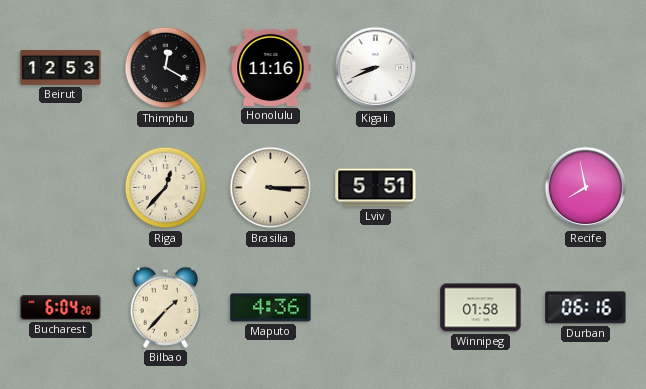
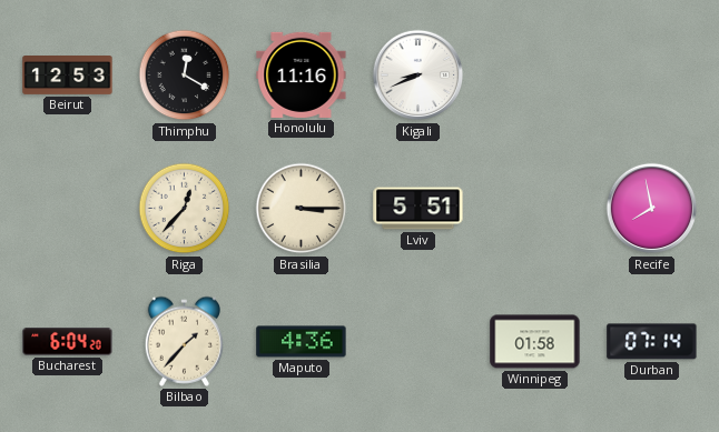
Durban: 06:16 -> 07:14 (652, 342)
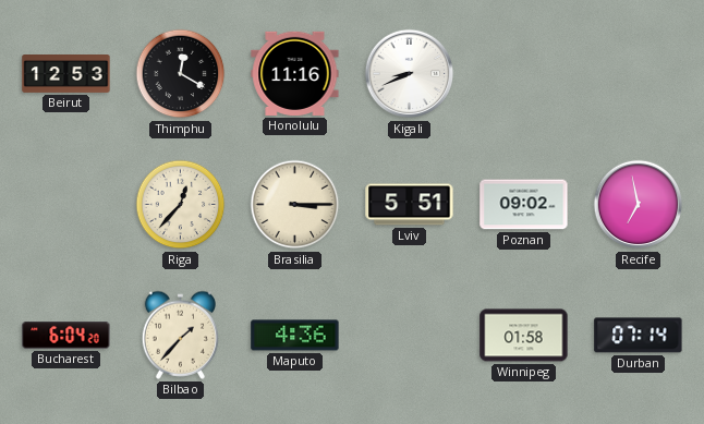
Poznan: none -> 09:02 (524, 205)
Recife: 7:58 -> 6:58 (639, 205)
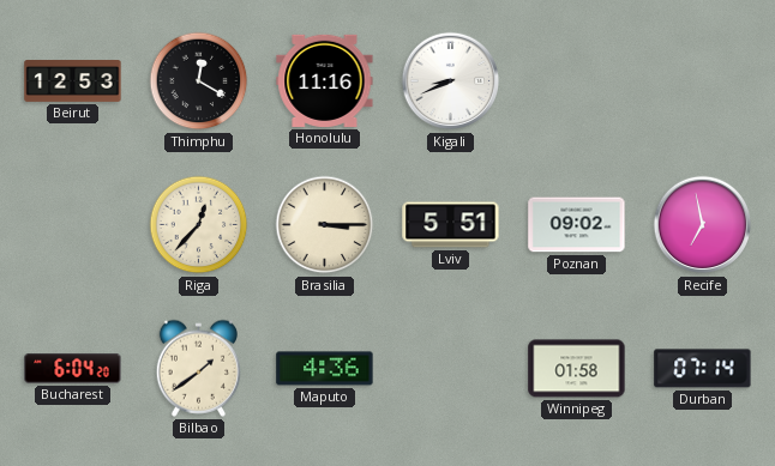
Bilbao: 1:37 -> 1:39 (198, 368)
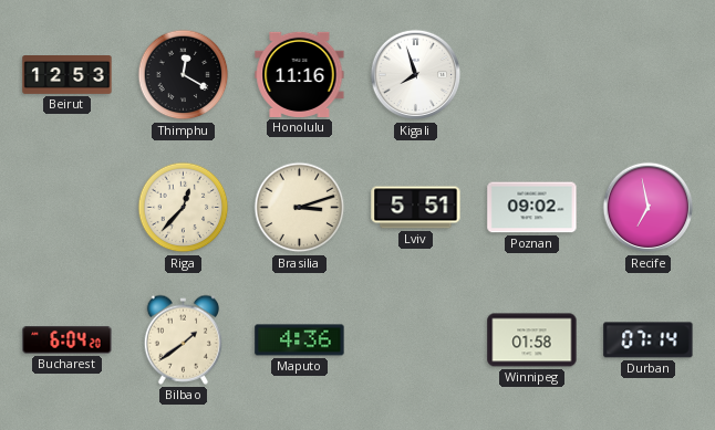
Kigali: 8:41 -> 7:57 (416, 75)
Brasilia: 3:15 -> 3:12 (300, 208)
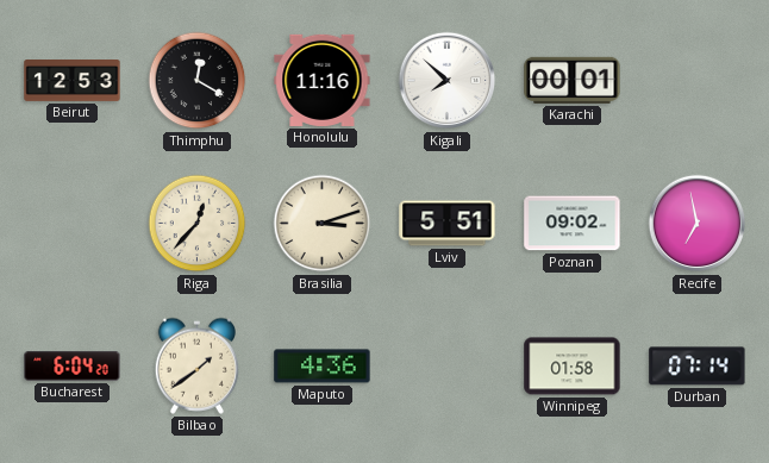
Kigali: 7:57 -> 7:52 (448, 81)
Karachi: none -> 00:01 (573, 80)
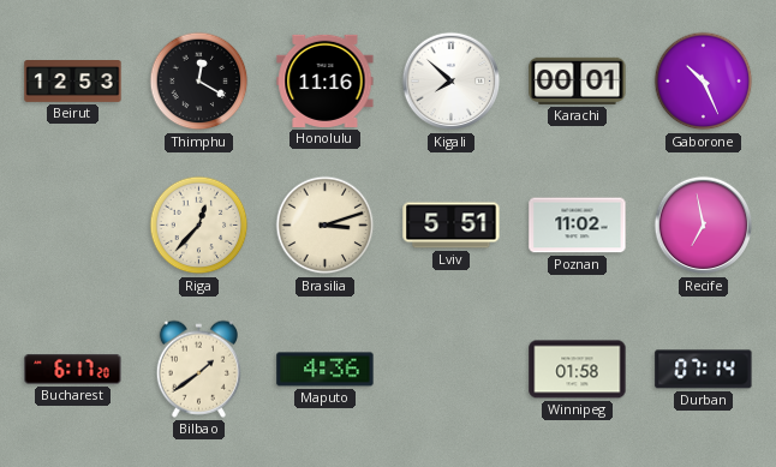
Gaborone: none -> 10:26 (704, 82)
Poznan: 09:02 -> 11:02 (578, 226)
Bucharest: 6:04 -> 6:17 (73, 370)
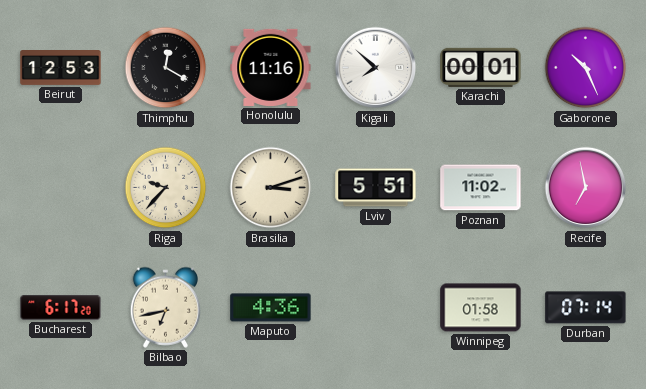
Riga: 12:37 -> 9:37 (166, 188)
Bilbao: 1:39 -> 6:43 (165, 307)
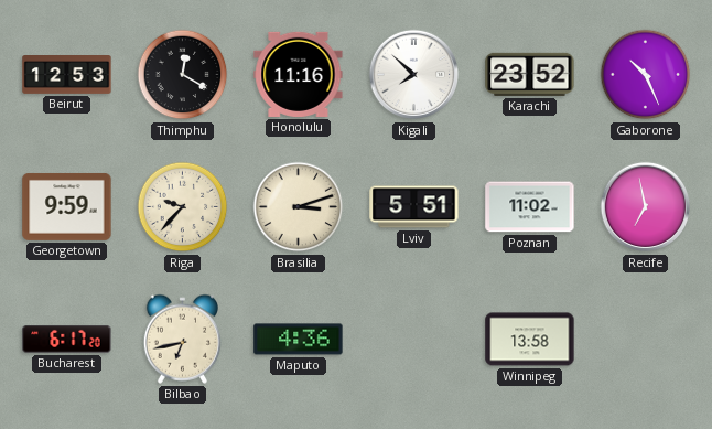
Karachi: 00:01 -> 23:52 (530, 74)
Georgetown: none -> 9:59 (67, 206)
Winnipeg: 01:58 -> 13:58 (530, 340)
Durban: 07:14 -> none (586, 308)
